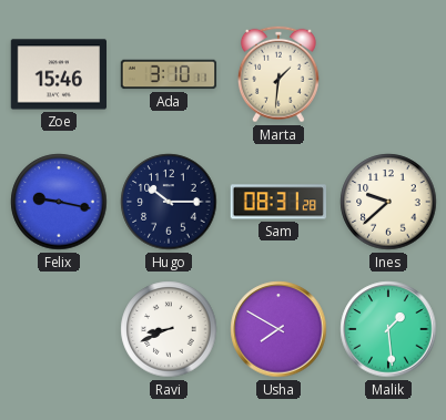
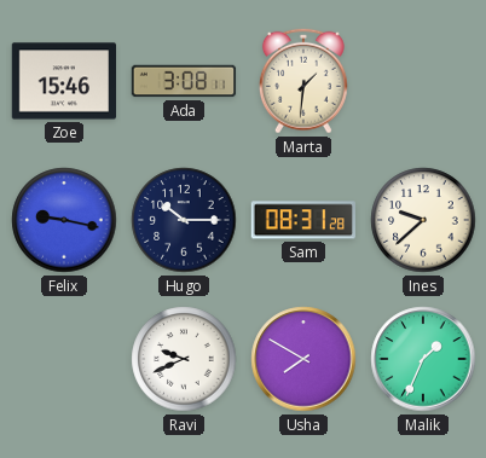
Ada: 3:10 -> 3:08 (184, 81)
Ravi: 8:41 -> 9:41 (184, 359)
Malik: 1:29 -> 1:34 (423, 359)
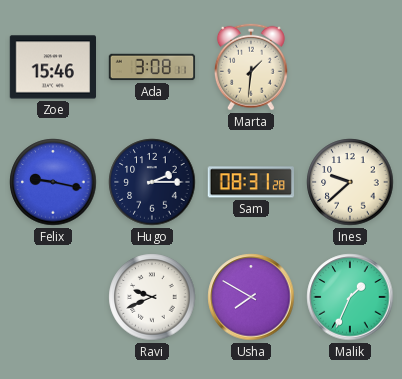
Hugo: 10:15 -> 2:15 (152, 182)
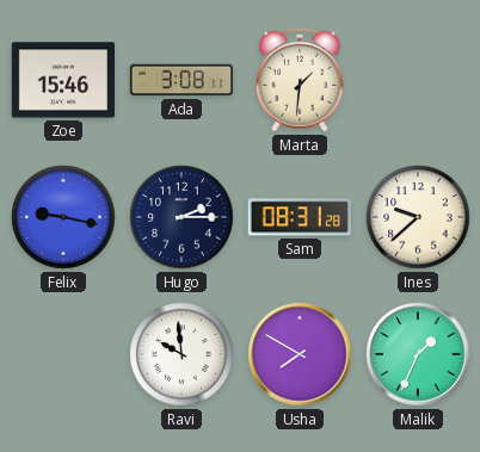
Ravi: 9:41 -> 9:59 (181, 354)
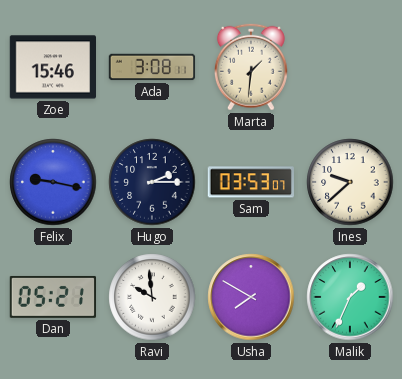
Sam: 08:31 -> 03:53 (251, 182)
Dan: none -> 05:21 (52, 297)
